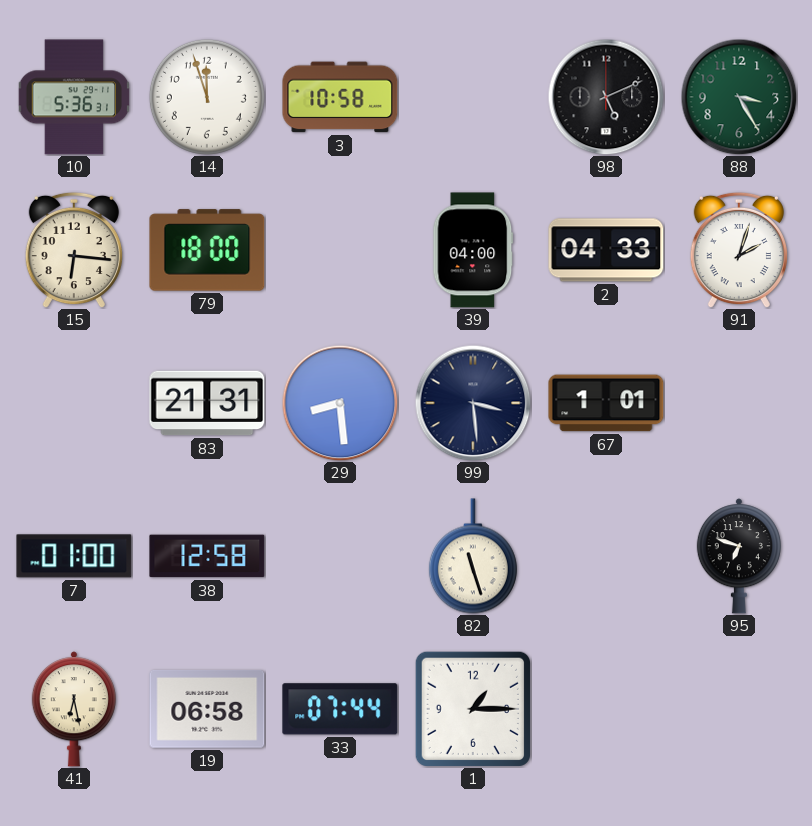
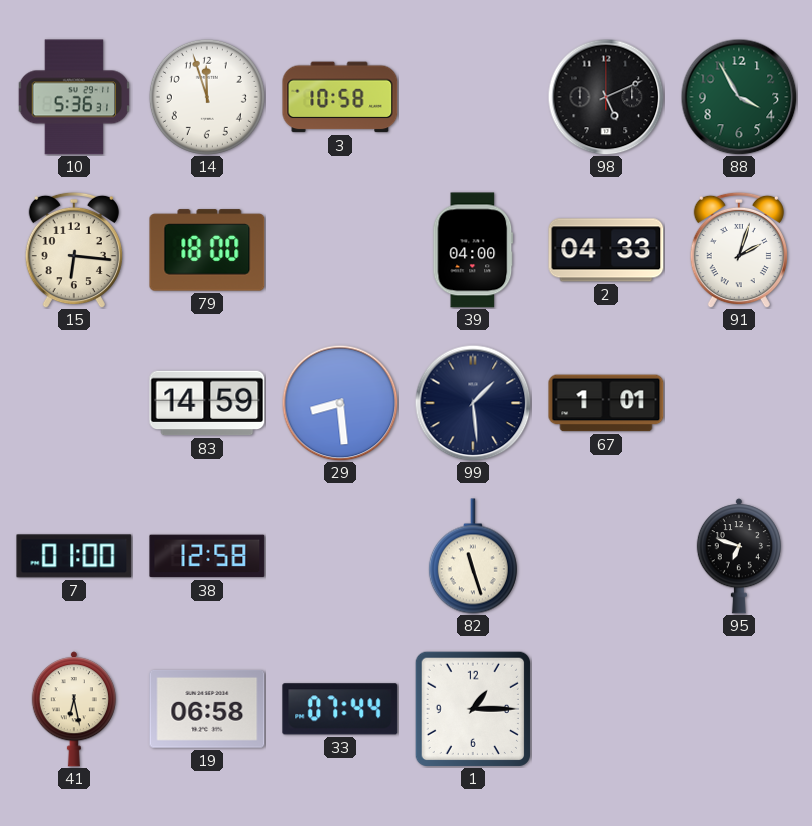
88: 3:25 -> 3:55 (739, 97)
83: 21:31 -> 14:59 (207, 403)
99: 3:29 -> 1:29 (473, 403)
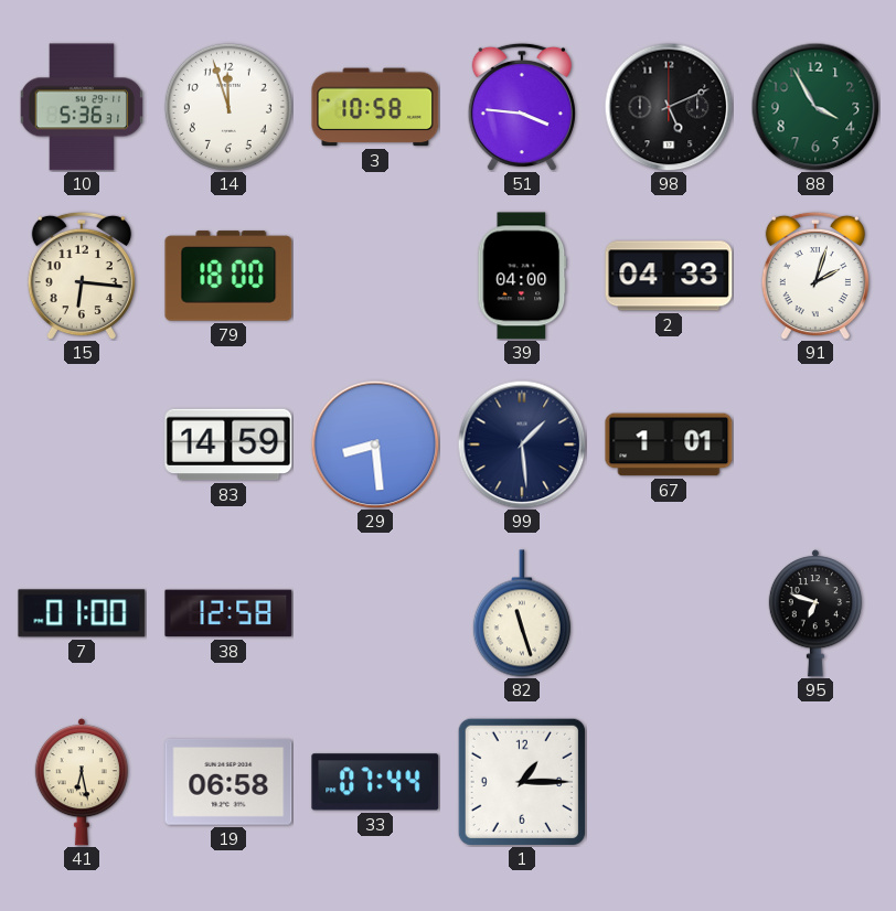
51: none -> 3:46 (522, 107)
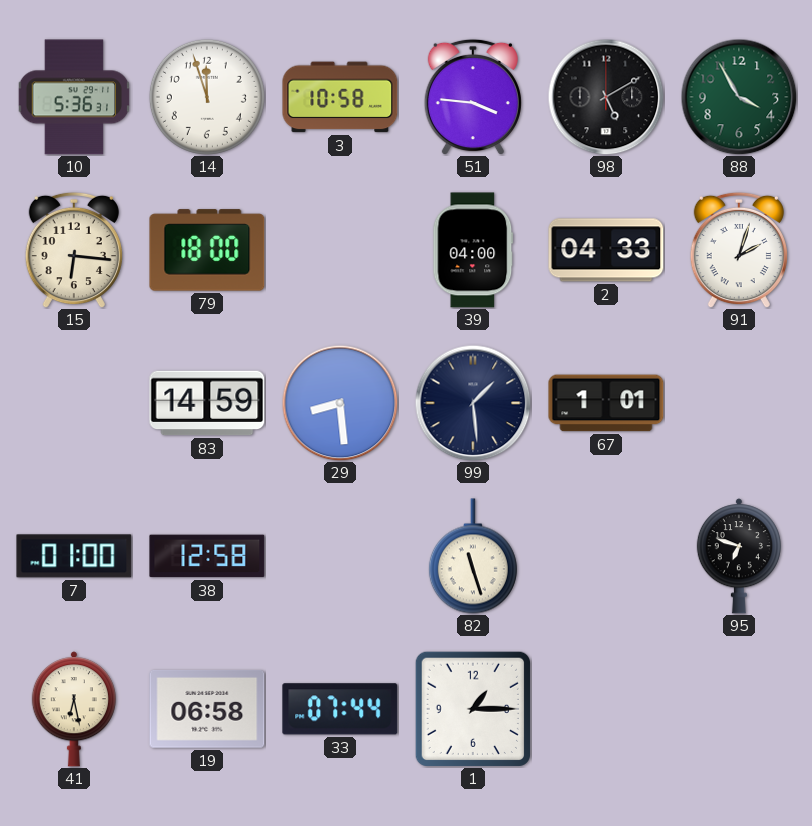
98: 5:11 -> 5:10 (606, 97)
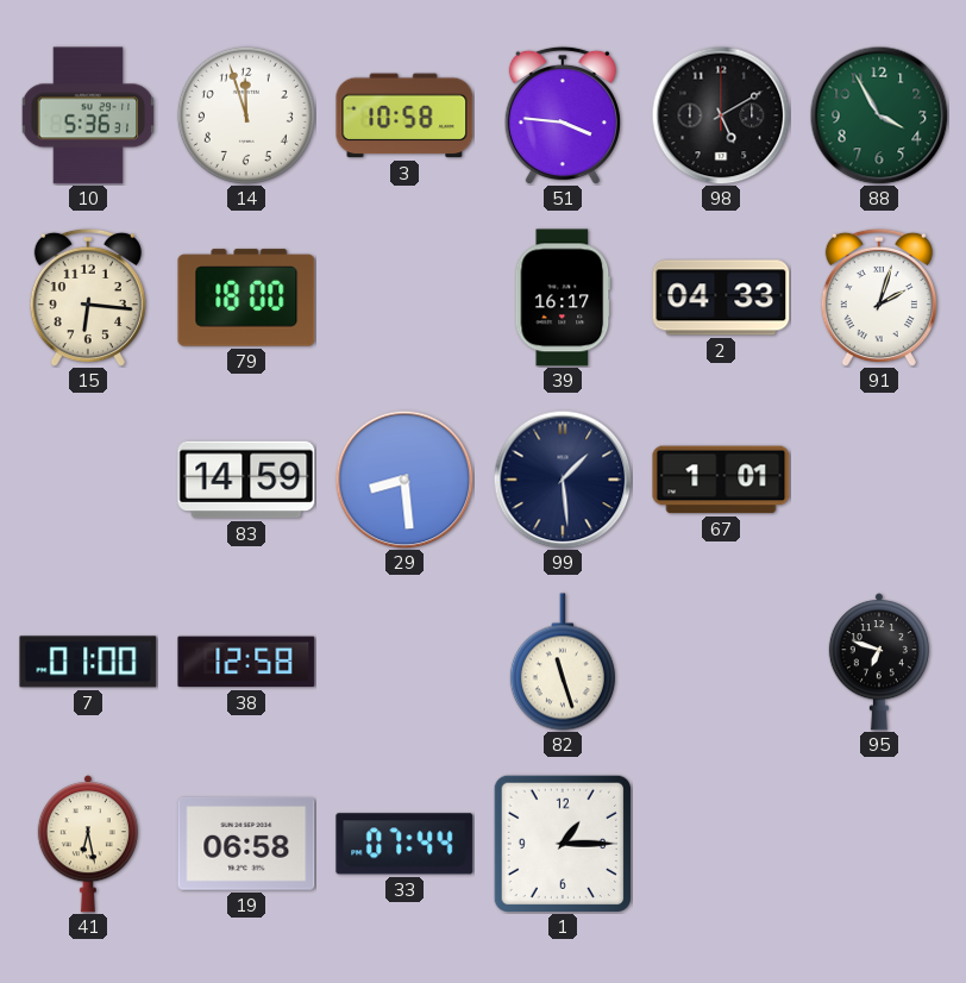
39: 04:00 -> 16:17 (563, 298)
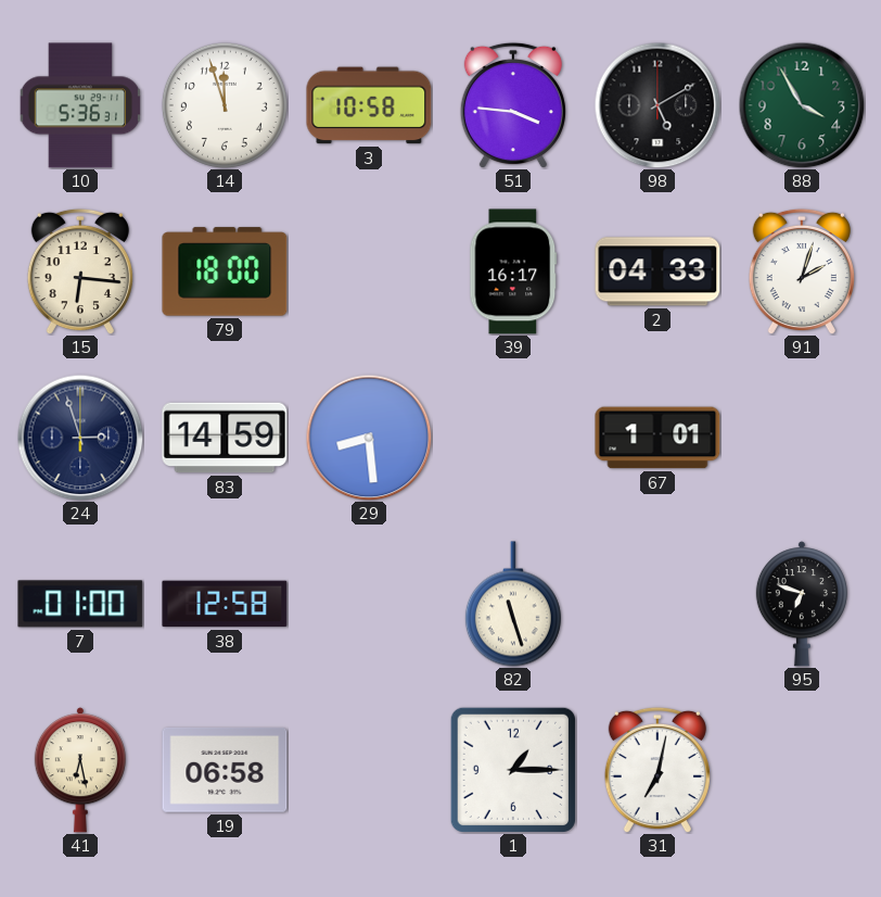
24: none -> 2:57 (80, 438)
99: 1:29 -> none (563, 480)
33: 07:44 -> none (404, 844)
31: none -> 7:02 (657, 770)
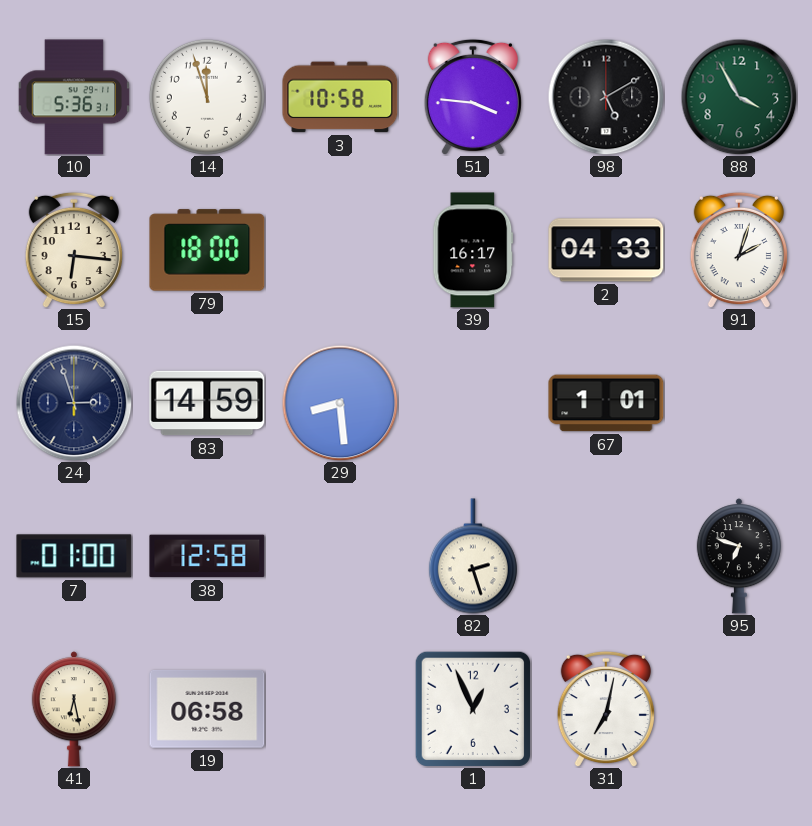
82: 11:27 -> 2:27 (473, 556)
1: 1:15 -> 12:56 (473, 709)
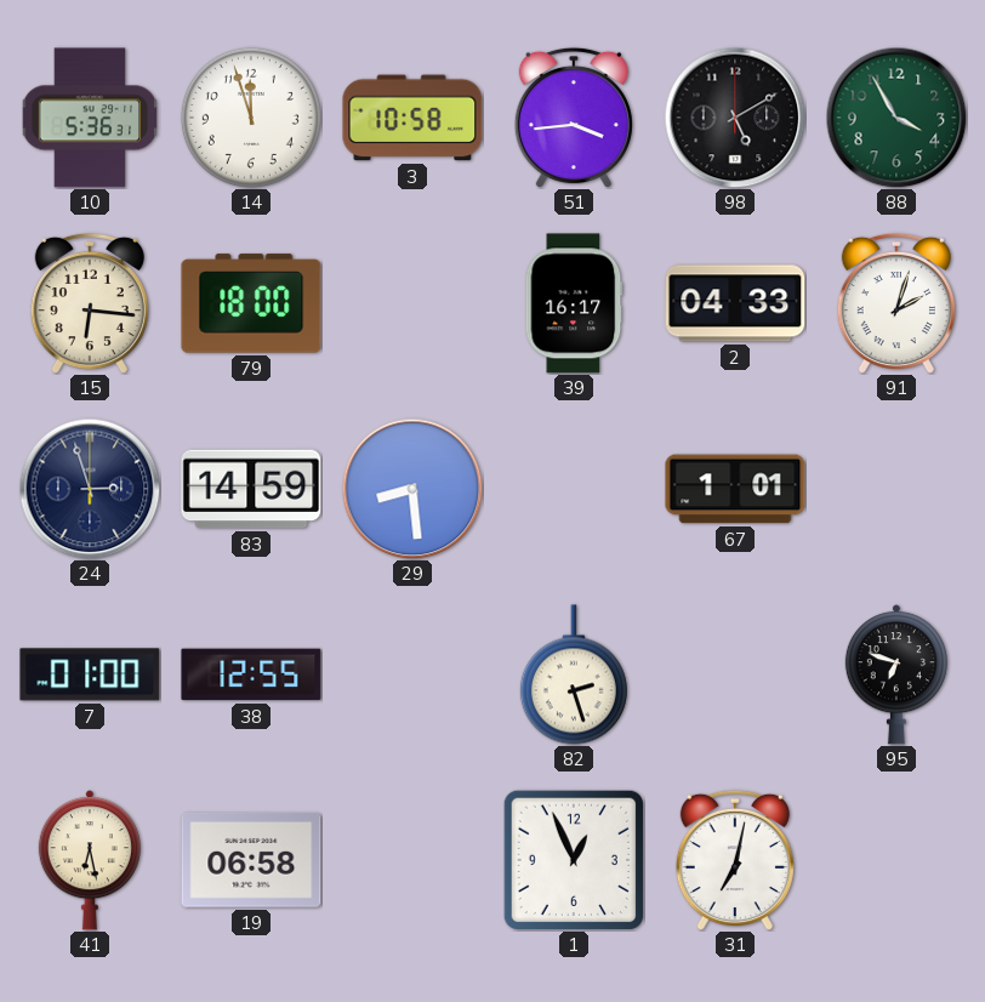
51: 3:46 -> 3:44 (574, 118)
38: 12:58 -> 12:55 (251, 674)
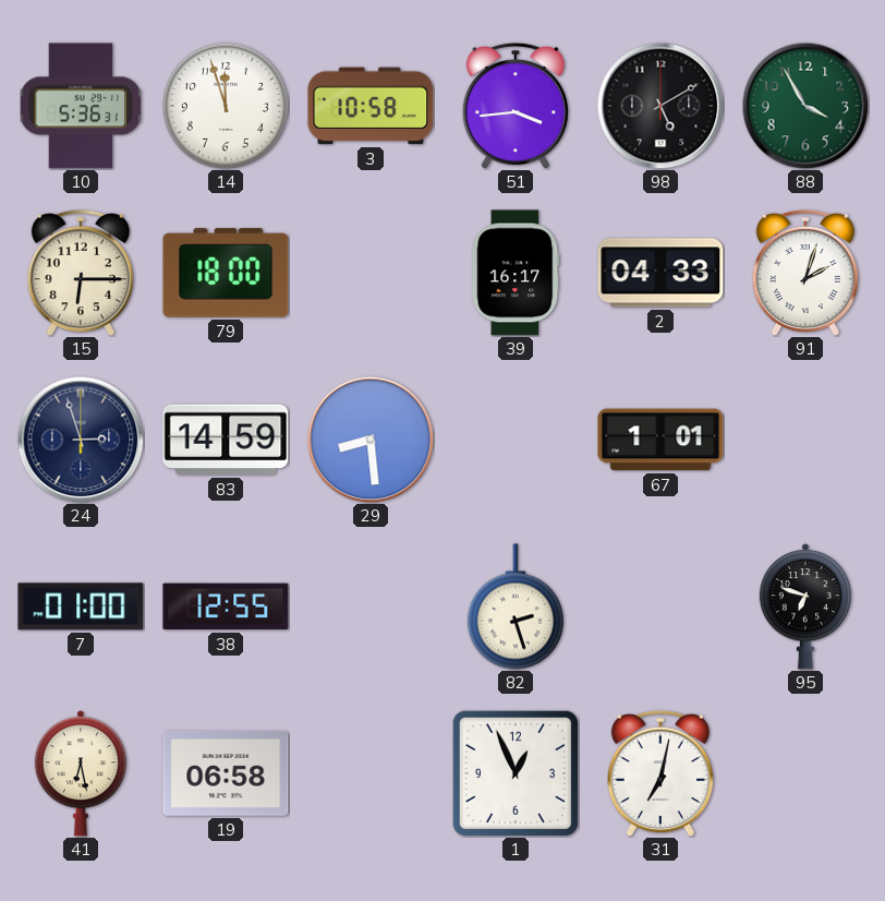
15: 6:16 -> 6:15 (81, 273)
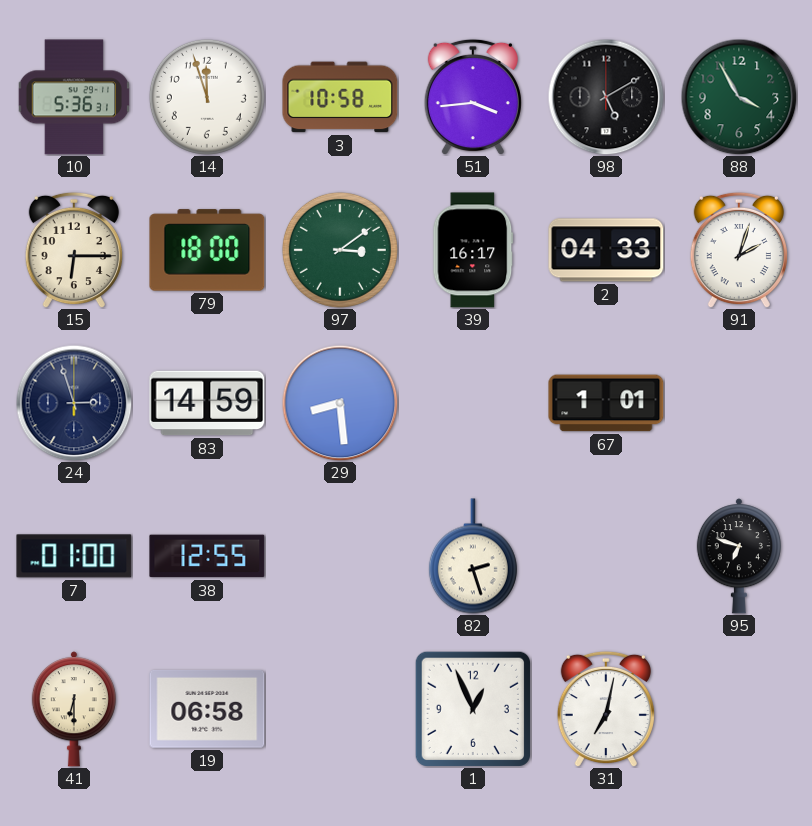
97: none -> 3:09 (340, 250)
41: 6:28 -> 6:30 (74, 709)
